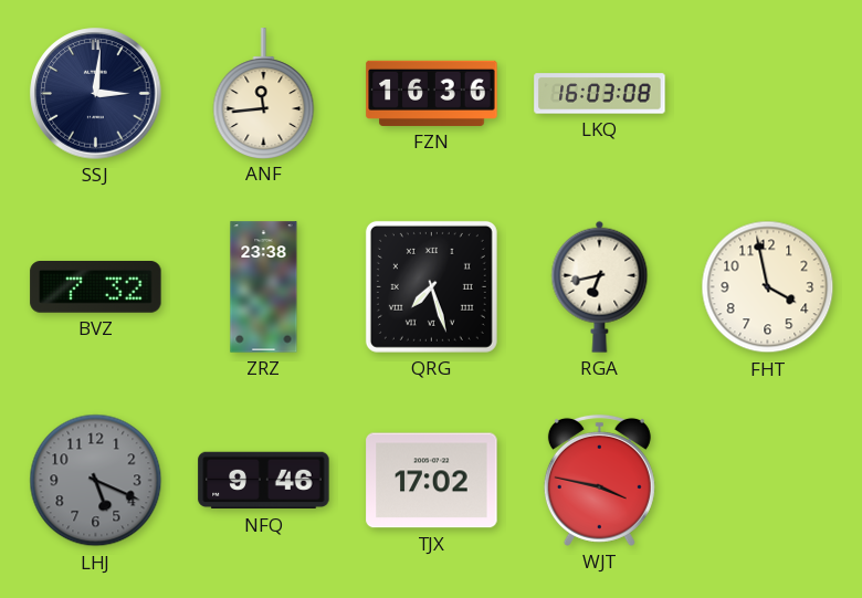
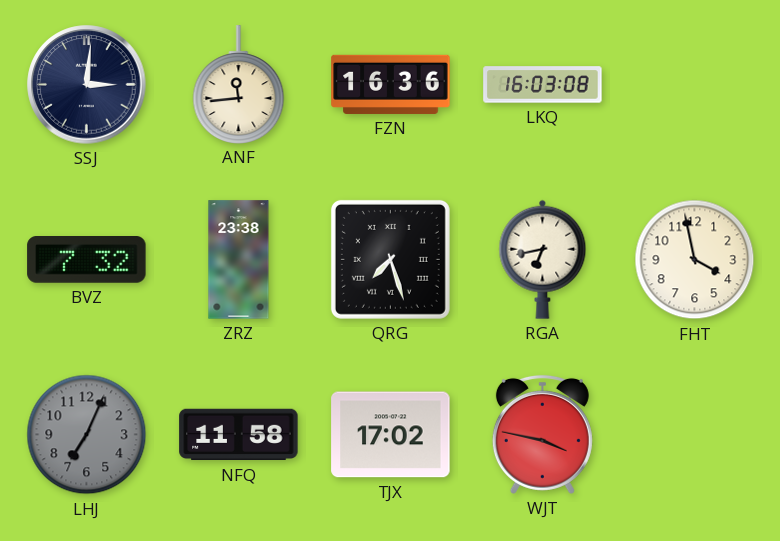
LHJ: 5:19 -> 7:04 (87, 435)
NFQ: 9:46 -> 11:58 (239, 435)
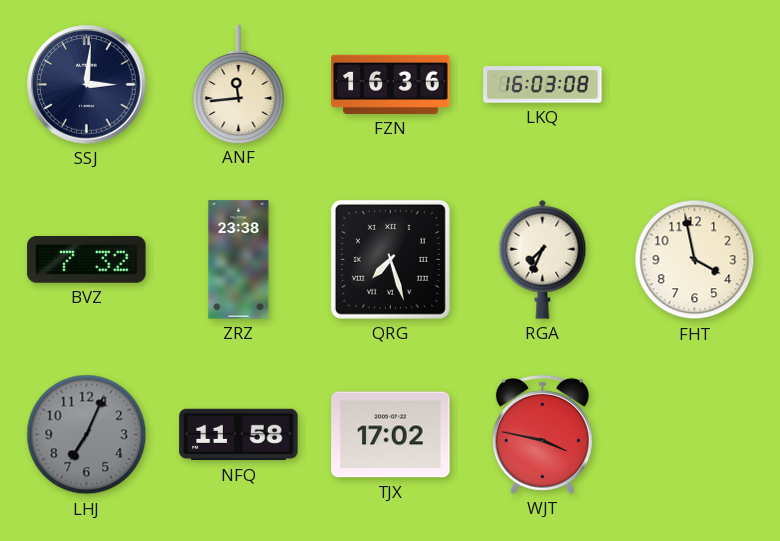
RGA: 6:43 -> 7:34 (543, 259)
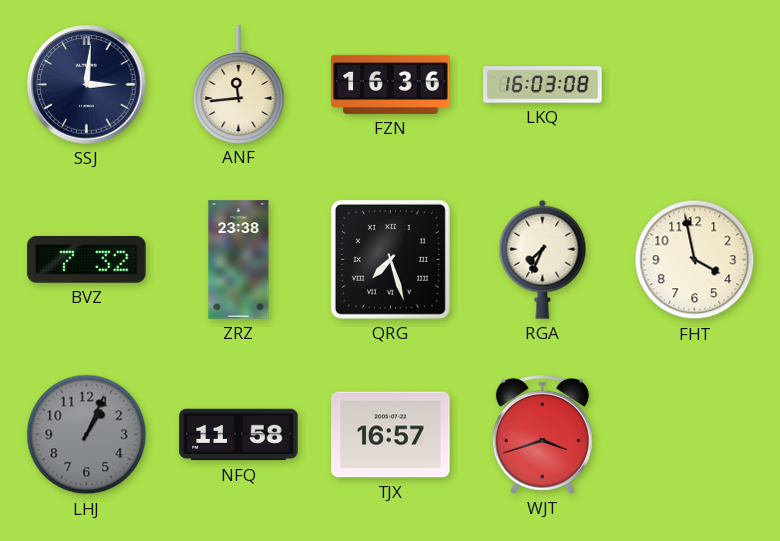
LHJ: 7:04 -> 1:04 (87, 435)
TJX: 17:02 -> 16:57 (391, 435)
WJT: 3:47 -> 3:42 (542, 434)
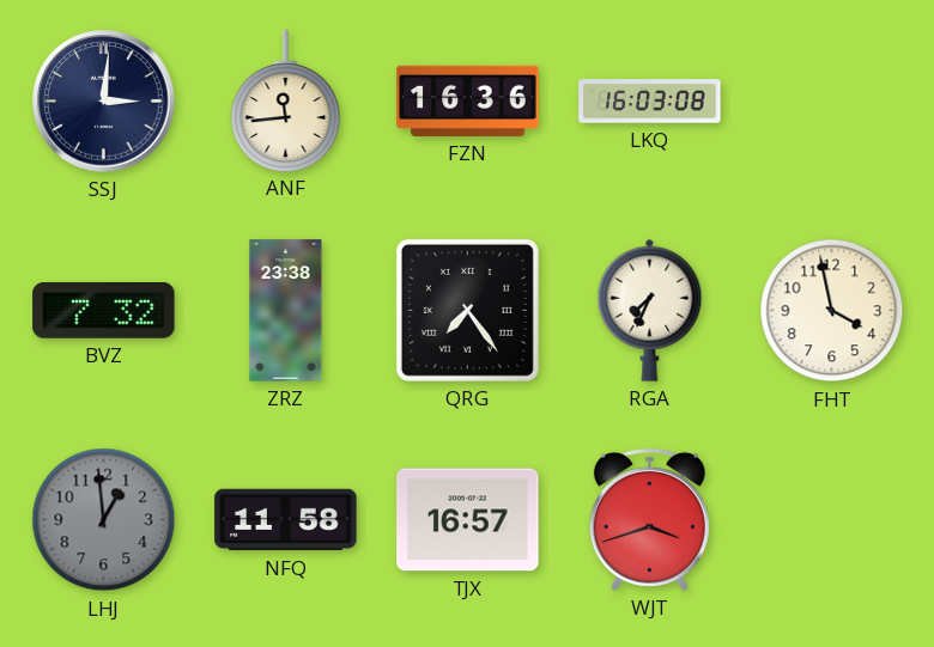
QRG: 7:27 -> 7:24 (467, 310)
LHJ: 1:04 -> 12:59 (104, 520)
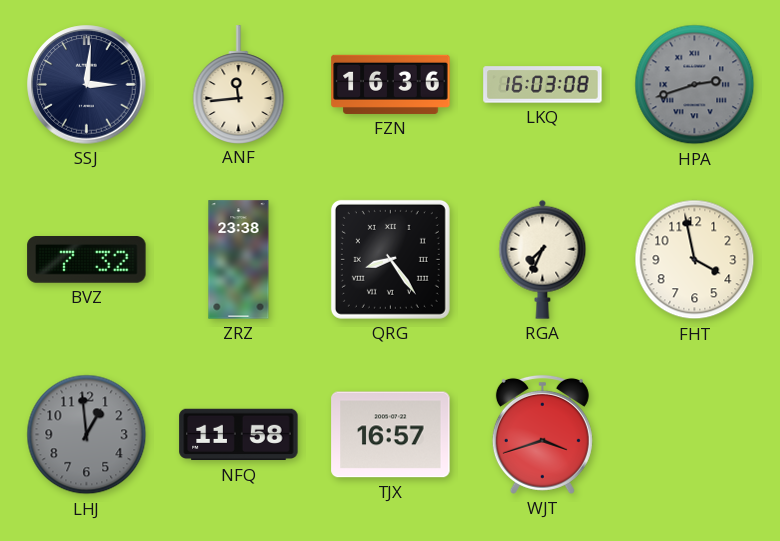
HPA: none -> 2:42 (695, 85)
QRG: 7:24 -> 8:24 (390, 259)
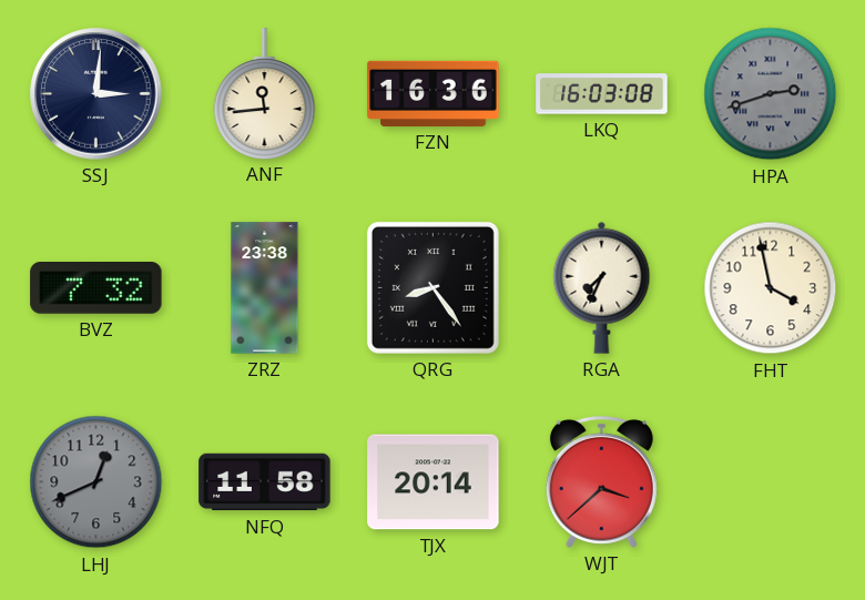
LHJ: 12:59 -> 12:41 (96, 482)
TJX: 16:57 -> 20:14 (434, 482)
WJT: 3:42 -> 3:38 (601, 481)
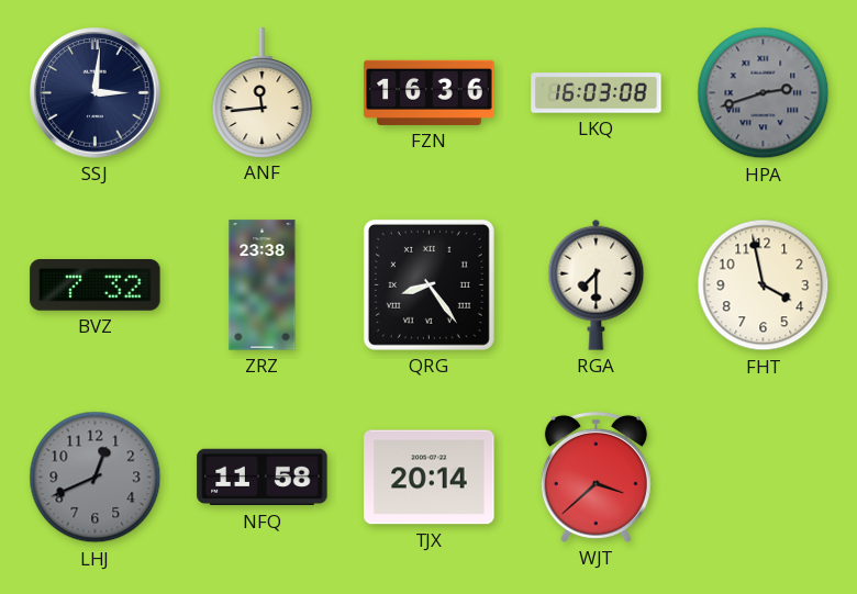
RGA: 7:34 -> 7:30 (597, 284)
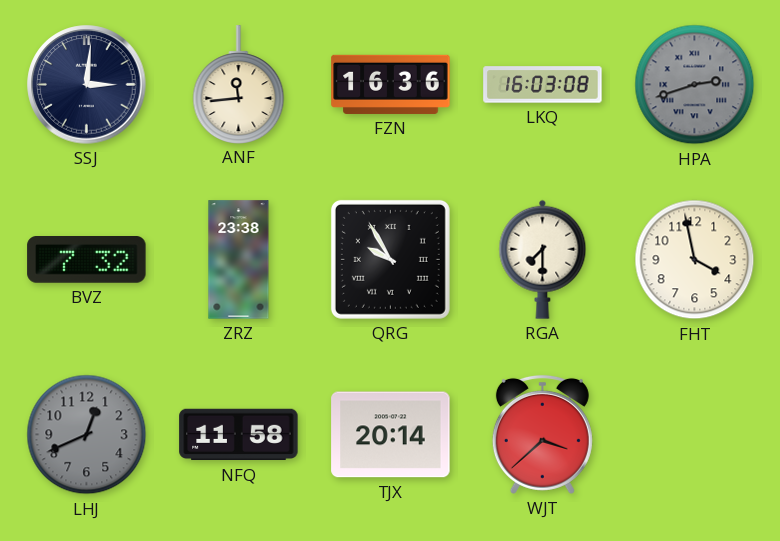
QRG: 8:24 -> 9:55 (390, 259)
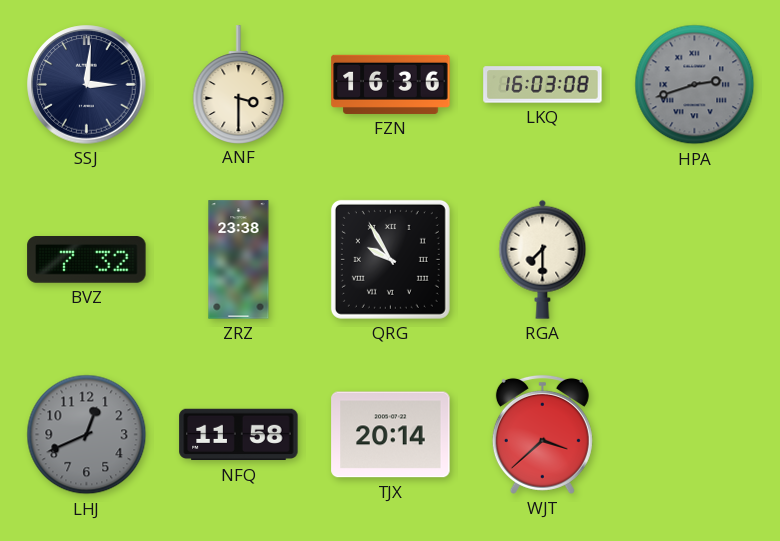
ANF: 11:44 -> 3:30 (239, 84)
FHT: 3:58 -> none (695, 260)
